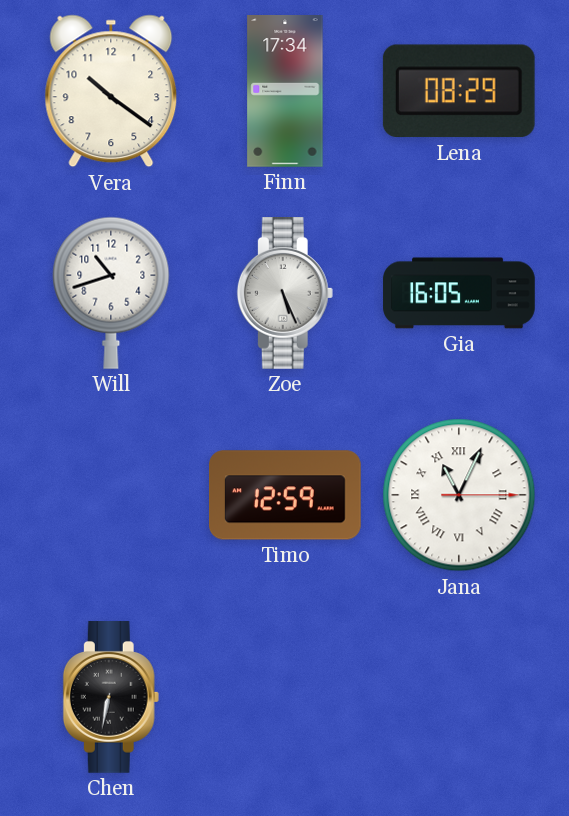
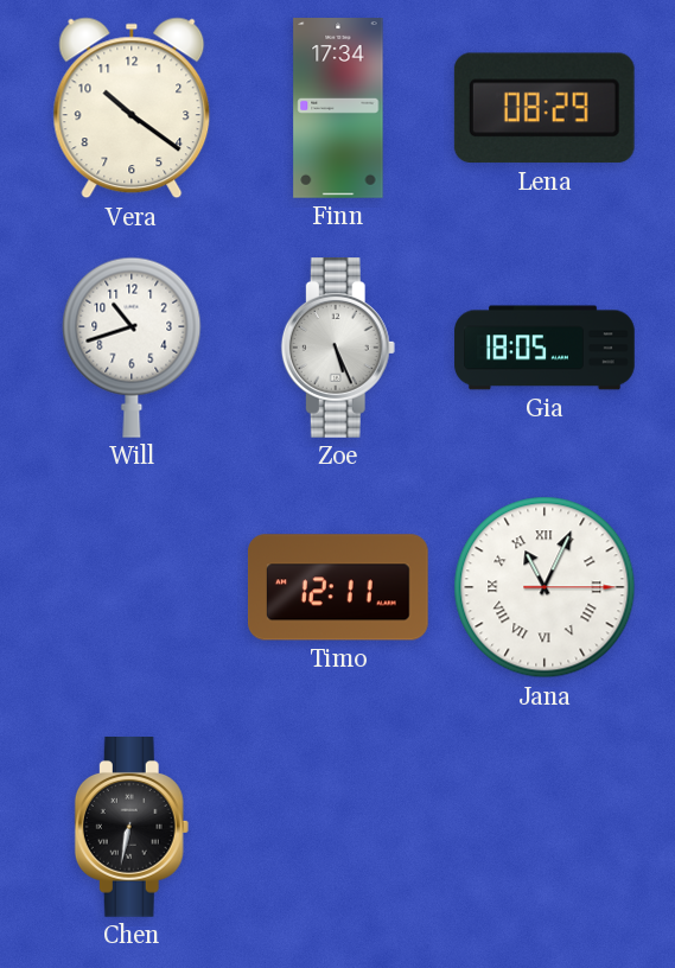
Gia: 16:05 -> 18:05 (545, 348)
Timo: 12:59 -> 12:11 (339, 587)
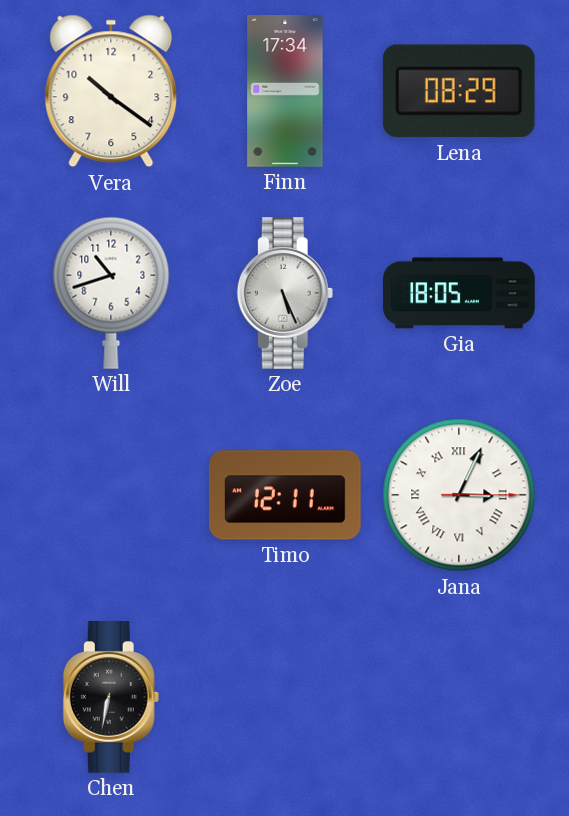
Jana: 11:04 -> 3:04 (459, 495)
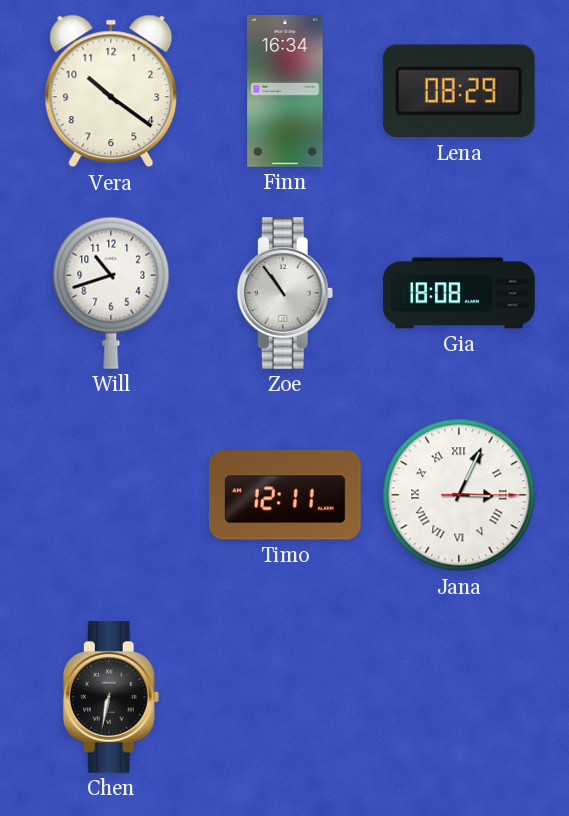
Finn: 17:34 -> 16:34 (285, 91)
Zoe: 5:26 -> 10:54 (285, 294)
Gia: 18:05 -> 18:08 (459, 293)
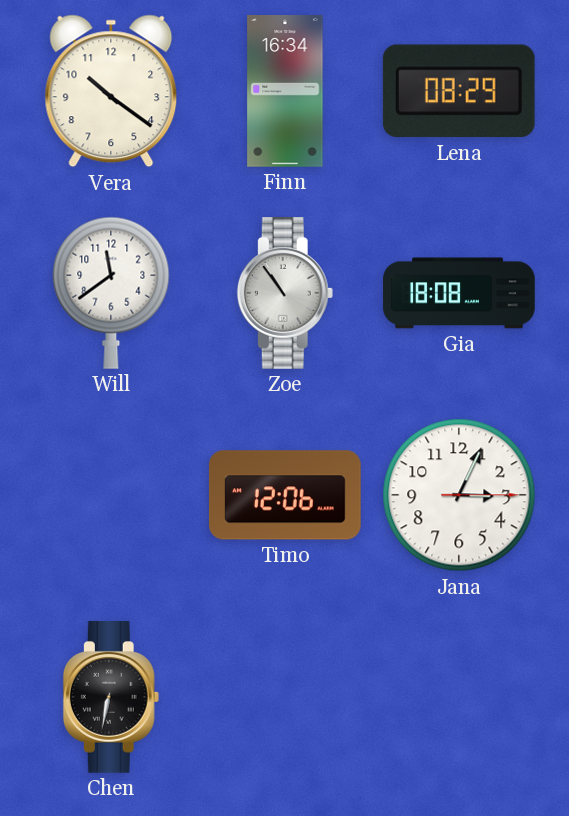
Will: 10:42 -> 11:39 (111, 293)
Timo: 12:11 -> 12:06 (286, 495)
Jana numerals: Roman -> Arabic (459, 495)
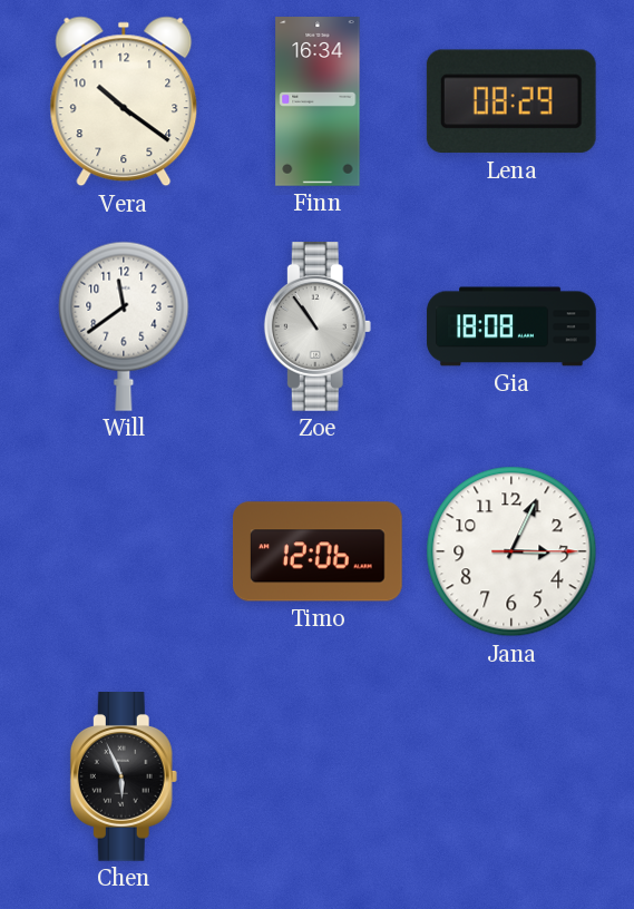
Chen: 6:32 -> 5:56 (124, 778)
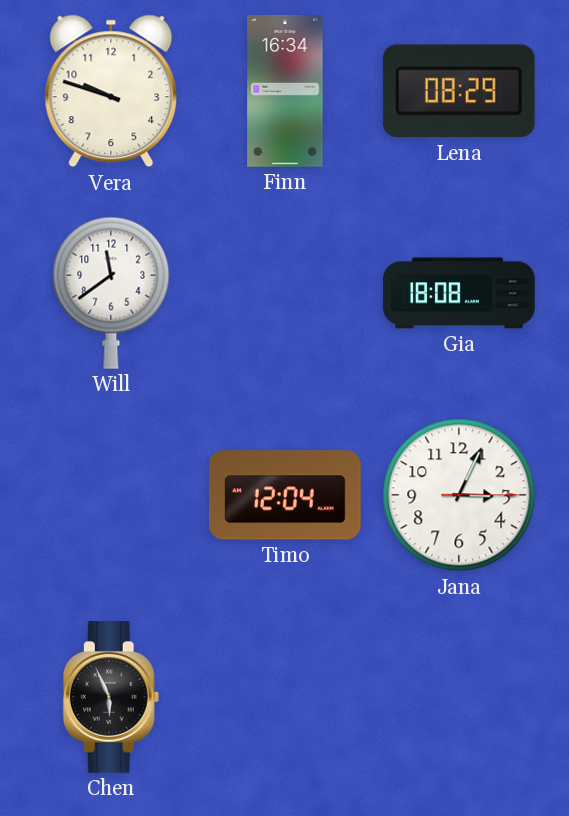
Vera: 10:21 -> 9:48 (111, 91)
Zoe: 10:54 -> none (318, 328)
Timo: 12:06 -> 12:04 (286, 495)
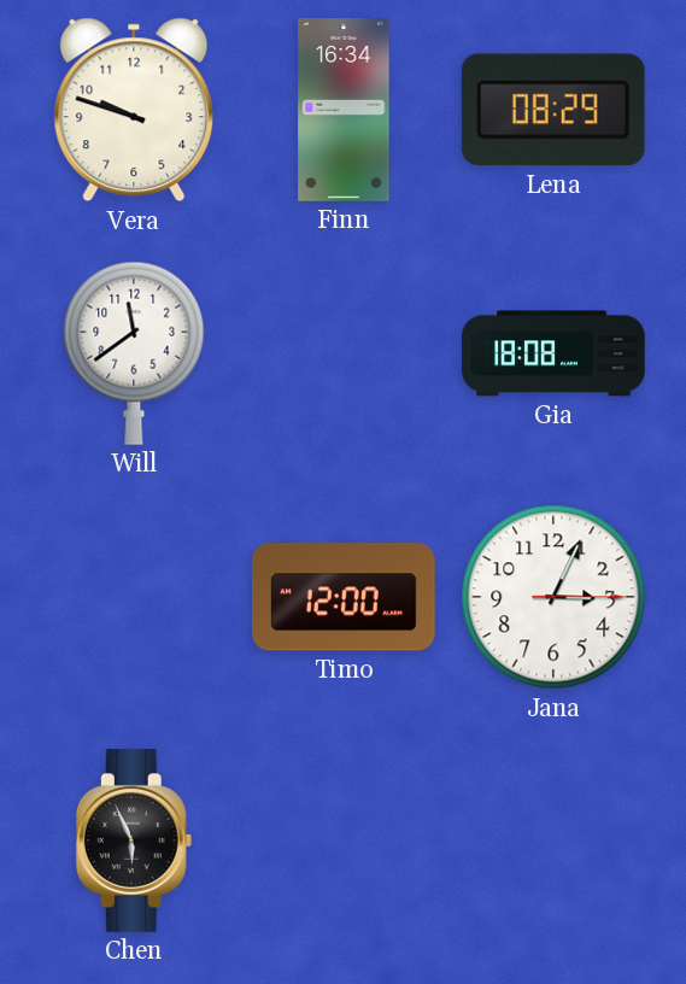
Timo: 12:04 -> 12:00 (345, 597)
